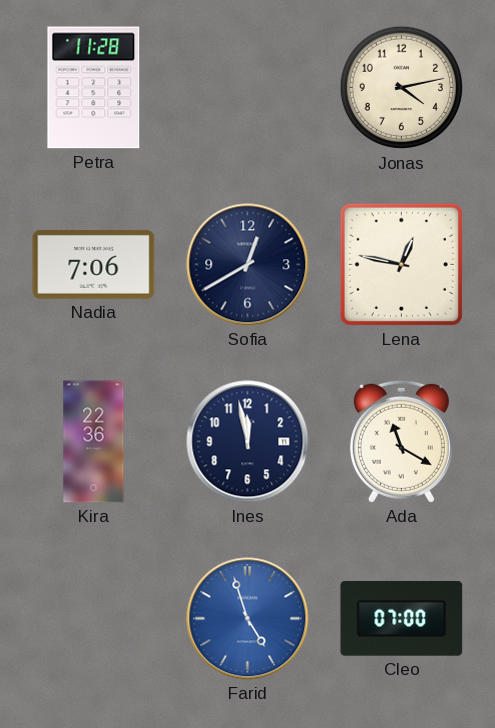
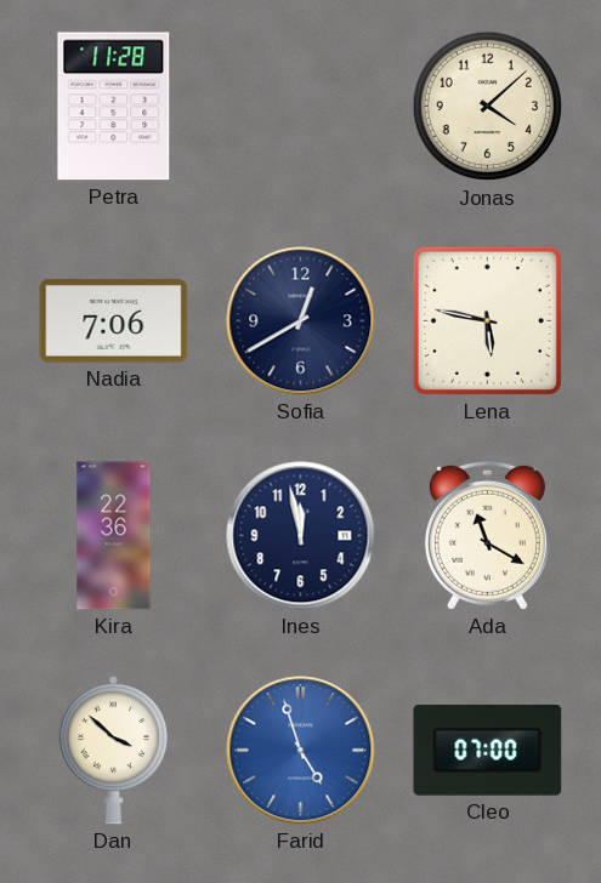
Jonas: 4:13 -> 4:08 (488, 107)
Lena: 12:47 -> 5:47 (487, 320)
Dan: none -> 3:52 (113, 751)
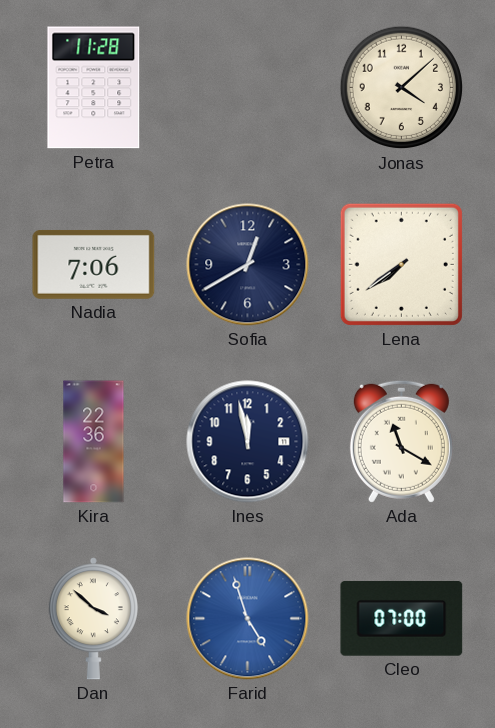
Lena: 5:47 -> 7:39 (401, 264)
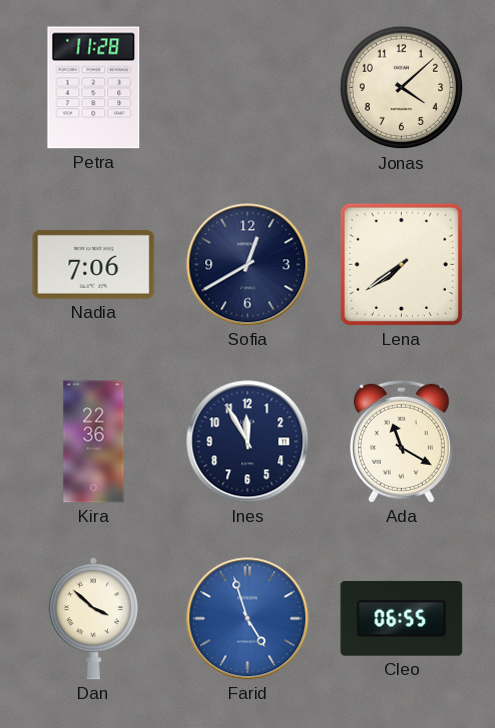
Ines: 11:58 -> 11:55 (248, 442)
Cleo: 07:00 -> 06:55 (402, 618)
